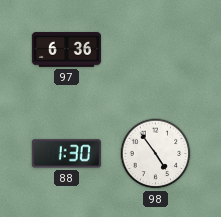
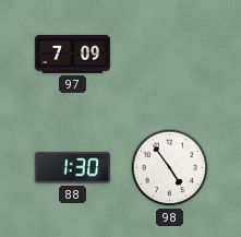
97: 6:36 -> 7:09 (72, 55)
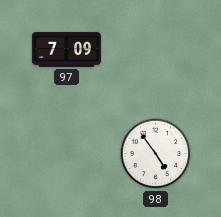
88: 1:30 -> none (72, 168)
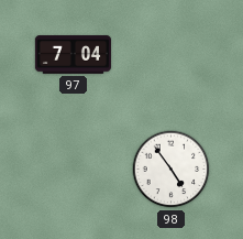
97: 7:09 -> 7:04 (73, 55)
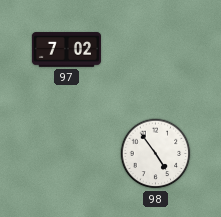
97: 7:04 -> 7:02 (66, 50)
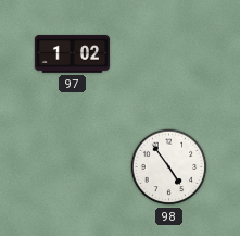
97: 7:02 -> 1:02 (72, 54)
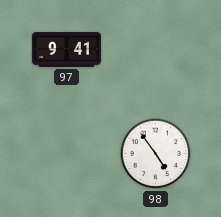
97: 1:02 -> 9:41 (66, 50)
